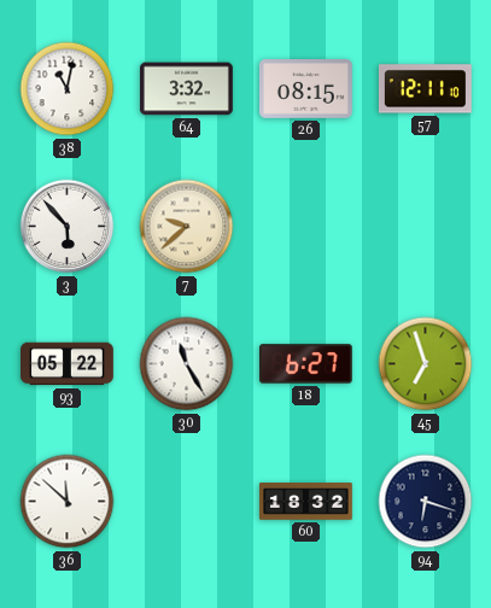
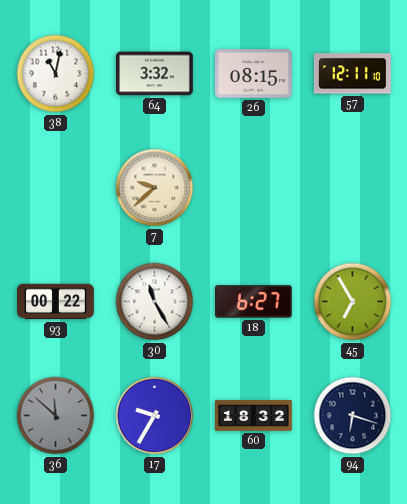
3: 5:53 -> none (68, 227)
93: 05:22 -> 00:22 (56, 302)
45: 6:57 -> 6:55 (353, 302)
36 dial: white -> grey (56, 416)
17: none -> 9:35 (155, 416)
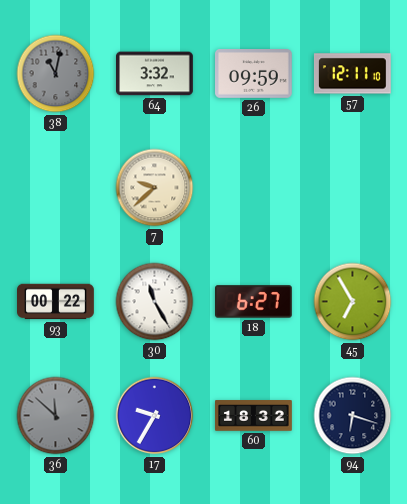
38 dial: white -> grey (56, 74)
26: 08:15 -> 09:59 (254, 74)
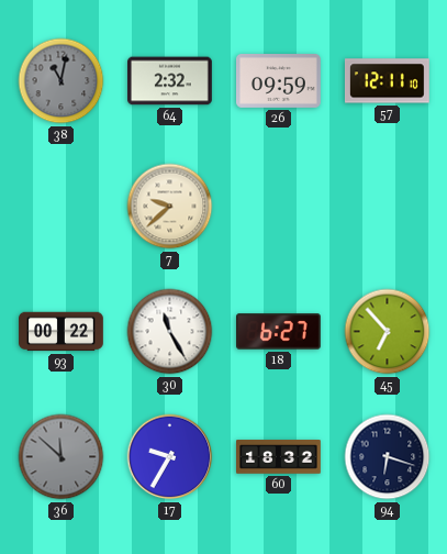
64: 3:32 -> 2:32 (170, 81)
45: 6:55 -> 6:53 (388, 332)
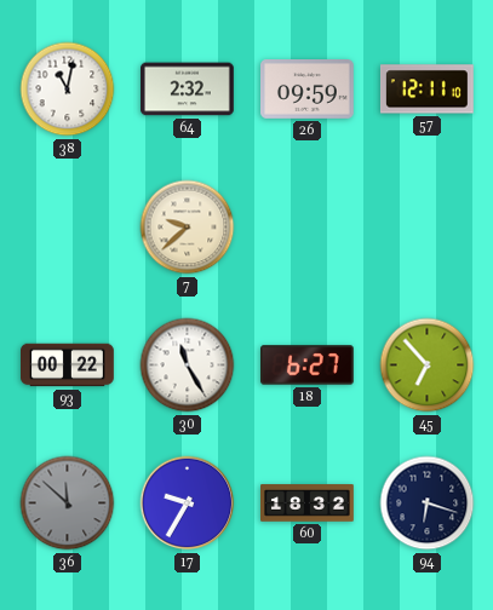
38 dial: grey -> white (68, 90)
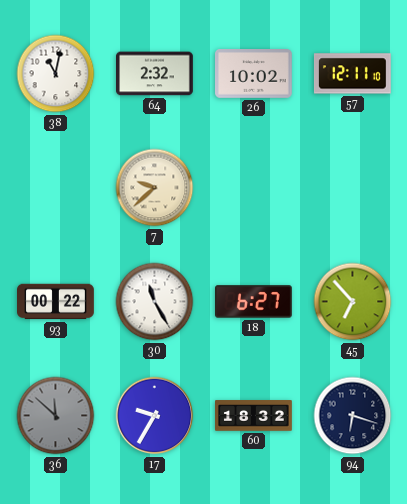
26: 09:59 -> 10:02 (254, 74)
